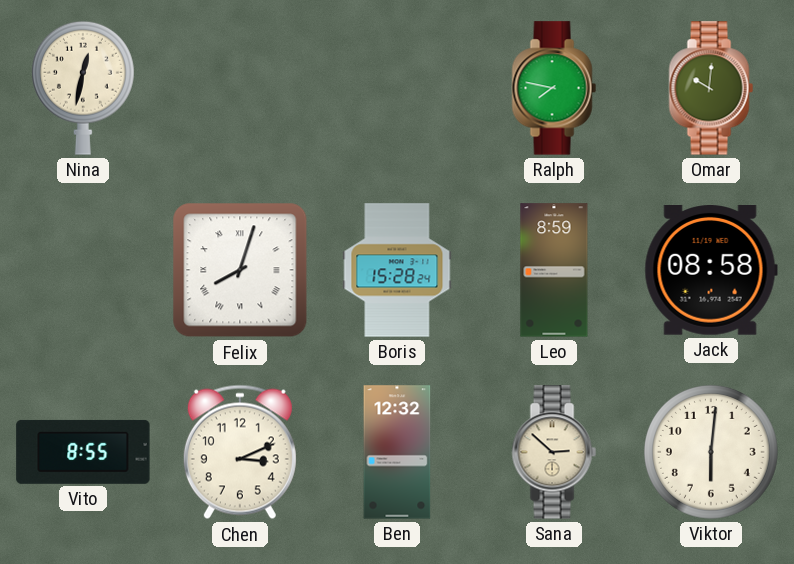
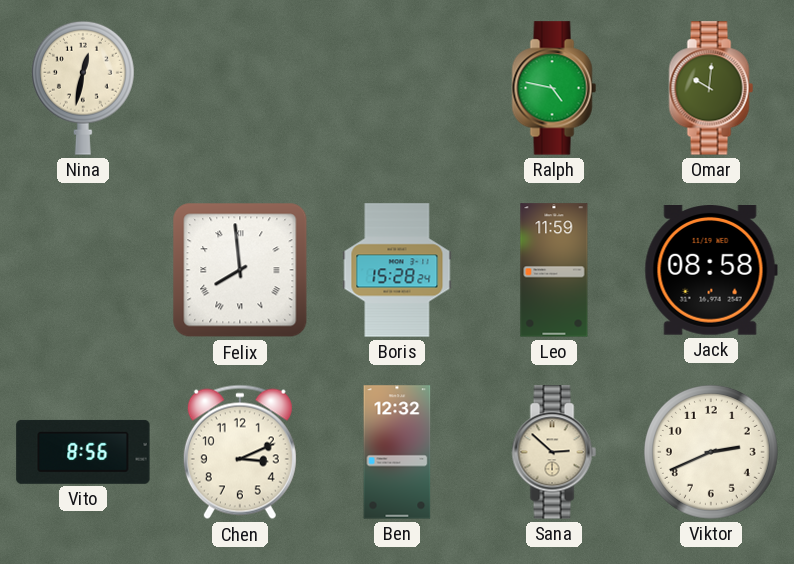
Ralph: 7:47 -> 4:47 (554, 88)
Felix: 8:03 -> 7:59 (240, 270)
Leo: 8:59 -> 11:59 (554, 270)
Vito: 8:55 -> 8:56 (83, 452)
Viktor: 6:01 -> 2:41 (712, 453)
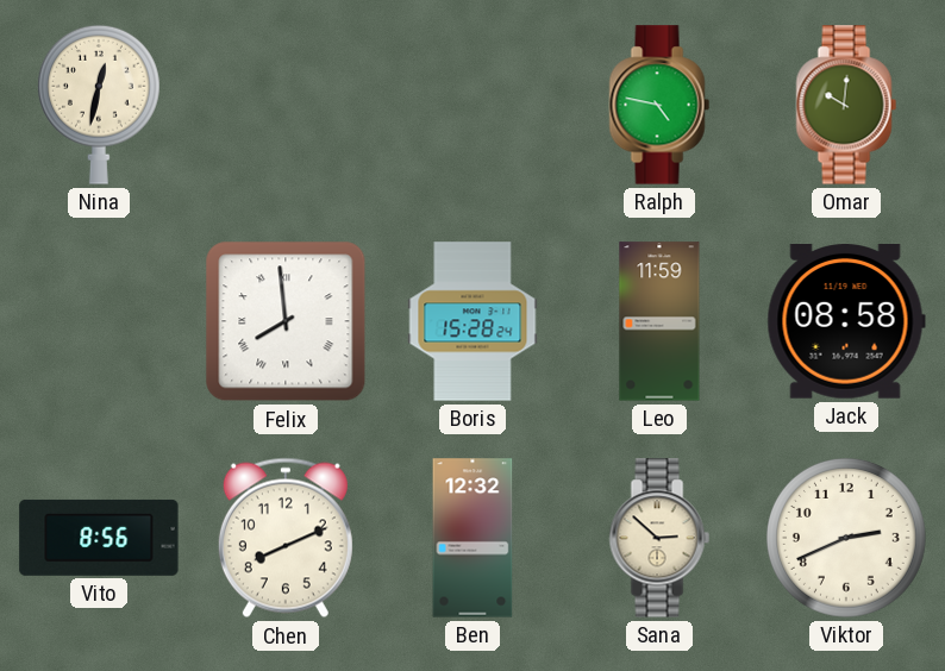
Chen: 3:11 -> 8:11 (286, 538)
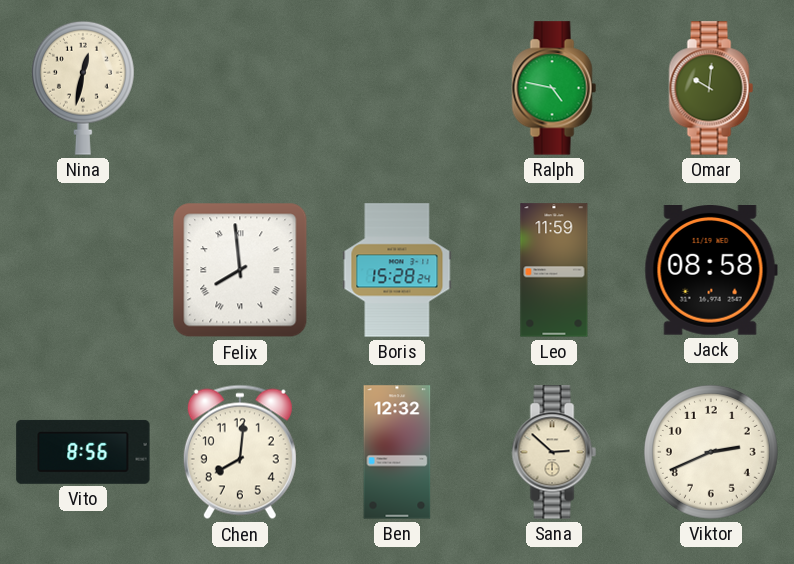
Chen: 8:11 -> 8:01 (240, 452)
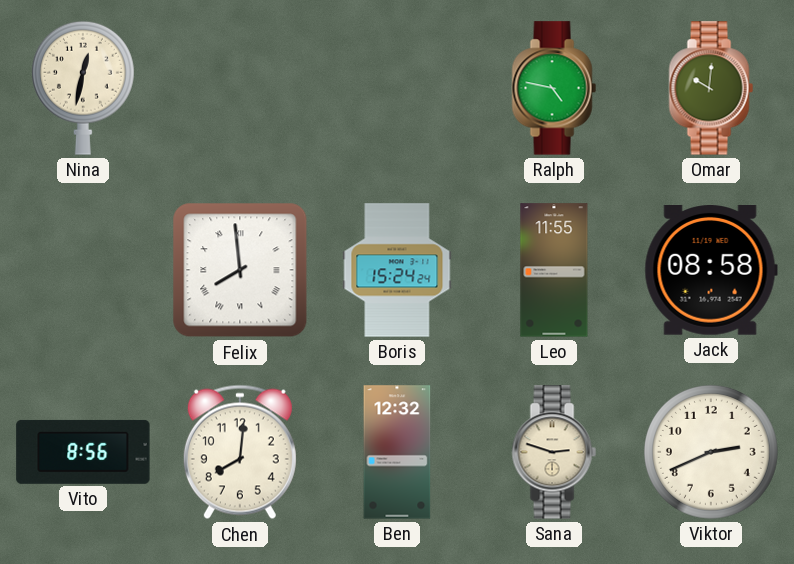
Boris: 15:28 -> 15:24 (397, 270)
Leo: 11:59 -> 11:55 (554, 270)
Sana: 2:52 -> 2:48 (554, 452)
